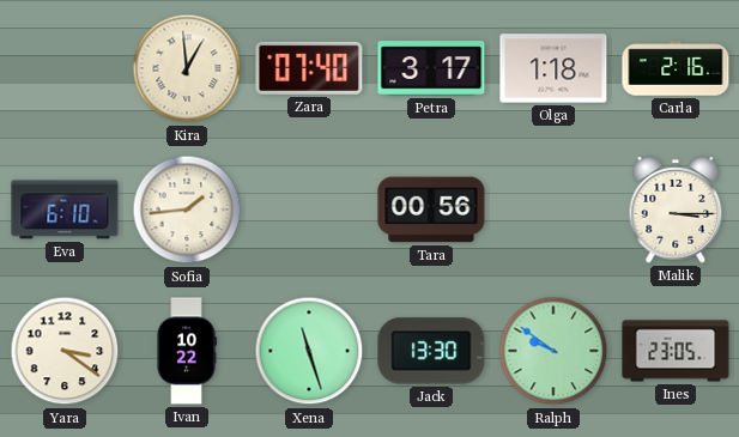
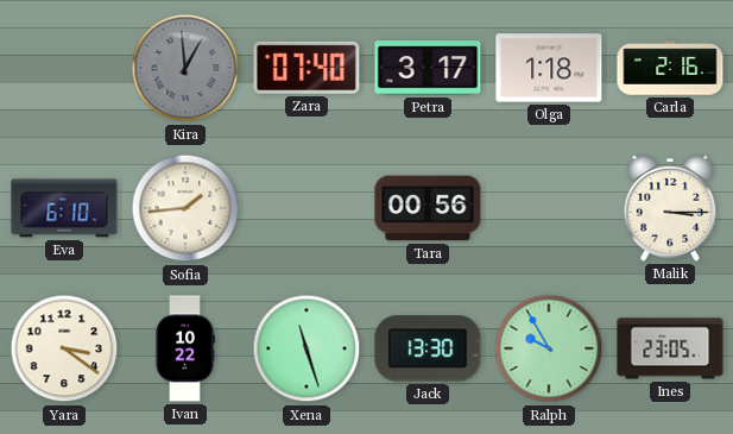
Kira dial: cream -> grey (185, 68)
Ralph: 9:51 -> 9:55 (549, 348)
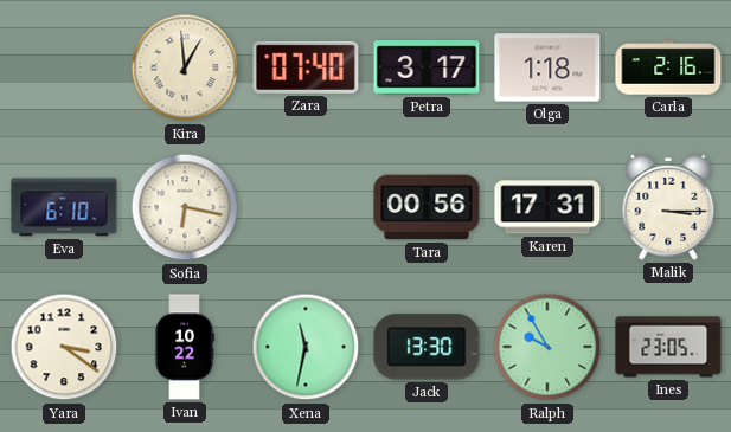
Kira dial: grey -> cream (185, 67)
Sofia: 1:44 -> 6:17 (185, 207)
Karen: none -> 17:31 (547, 207)
Xena: 11:27 -> 11:32 (306, 347)
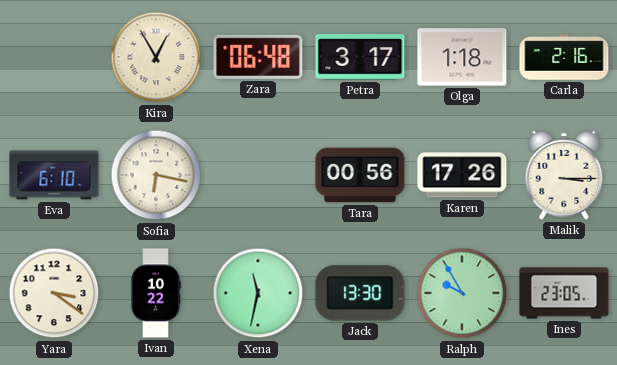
Kira: 12:59 -> 12:55 (156, 57)
Zara: 07:40 -> 06:48 (258, 57)
Karen: 17:31 -> 17:26 (462, 175)
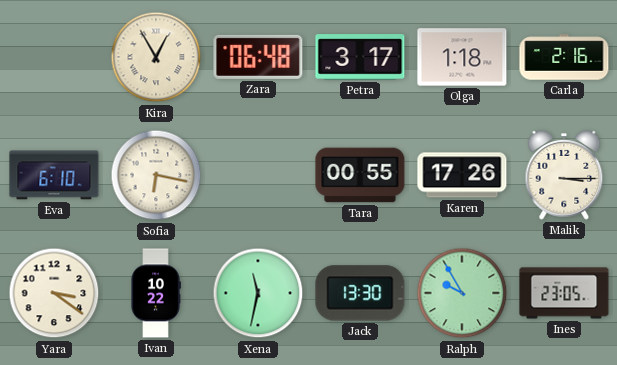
Tara: 00:56 -> 00:55 (360, 175)
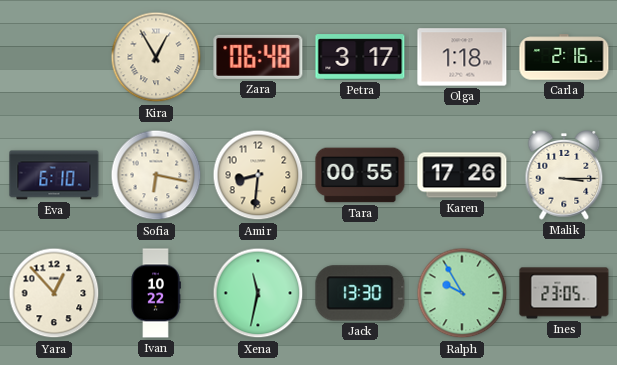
Amir: none -> 8:31 (258, 175)
Yara: 3:21 -> 12:53 (54, 293)
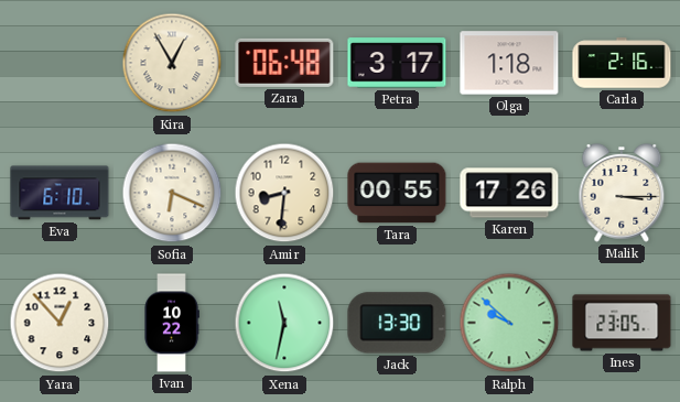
Sofia: 6:17 -> 6:19 (172, 193)
Ralph: 9:55 -> 9:52 (509, 323)
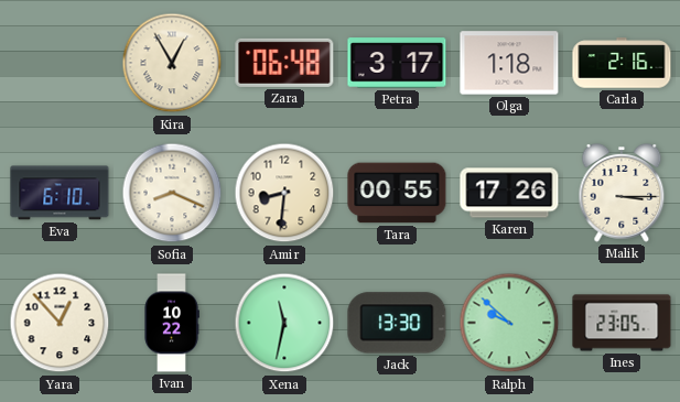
Sofia: 6:19 -> 8:19 (172, 193)
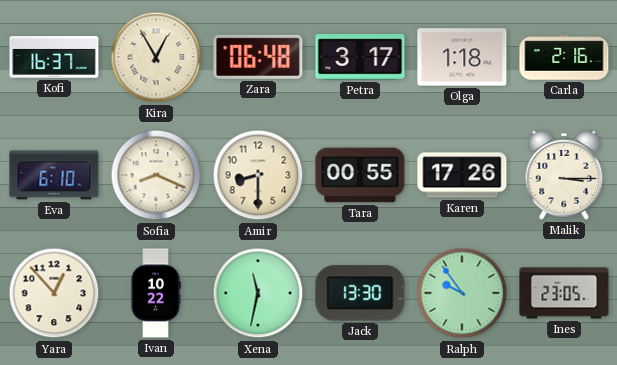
Kofi: none -> 16:37 (54, 57)
Amir: 8:31 -> 8:30 (258, 175)
Ralph: 9:52 -> 9:54 (462, 293)
